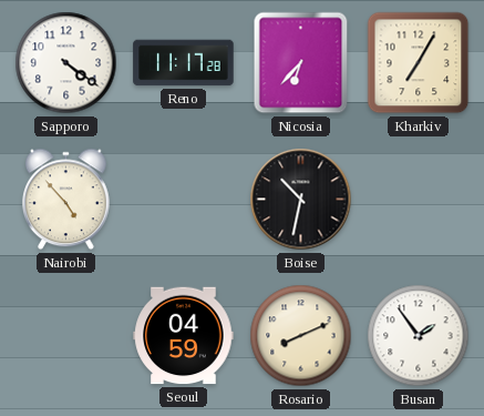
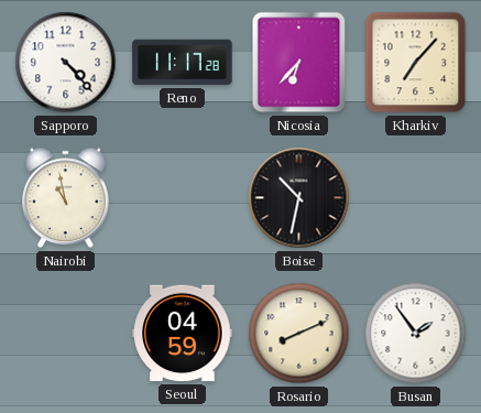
Sapporo: 4:21 -> 4:23 (66, 63)
Kharkiv: 7:05 -> 7:07 (416, 63)
Nairobi: 4:53 -> 10:58 (66, 198)
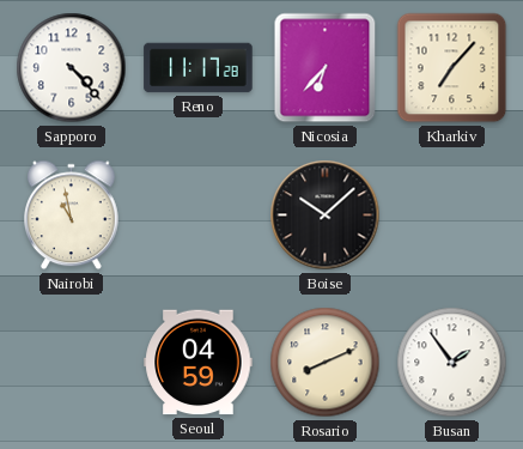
Boise: 10:32 -> 10:08 (326, 216)
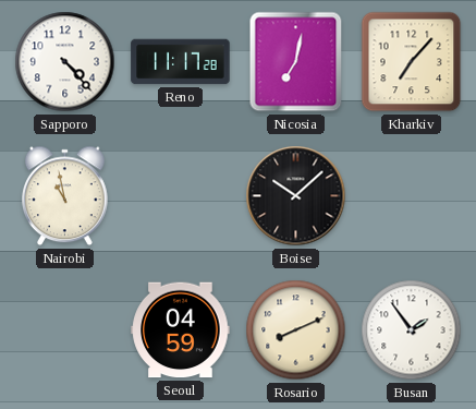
Nicosia: 6:37 -> 7:02 (296, 62)
